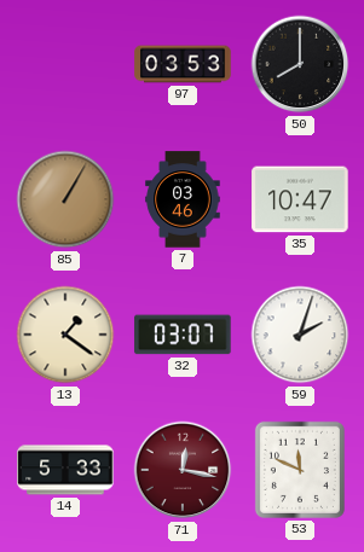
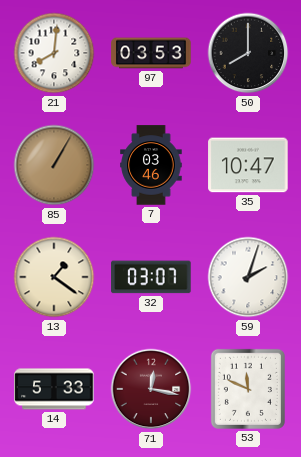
21: none -> 8:01 (54, 53)
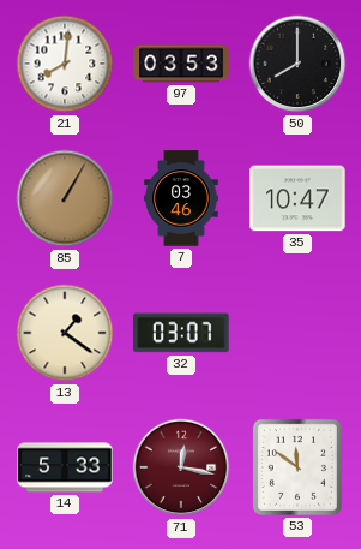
59: 2:03 -> none (248, 277)
53: 11:49 -> 11:51 (297, 467)
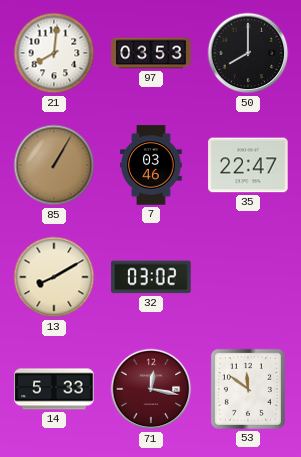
35: 10:47 -> 22:47 (248, 165)
13: 1:21 -> 8:10 (54, 277)
32: 03:07 -> 03:02 (151, 277)
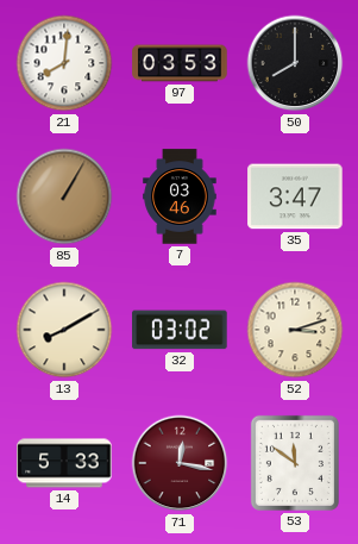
35: 22:47 -> 3:47 (295, 196)
52: none -> 3:12 (295, 330)
